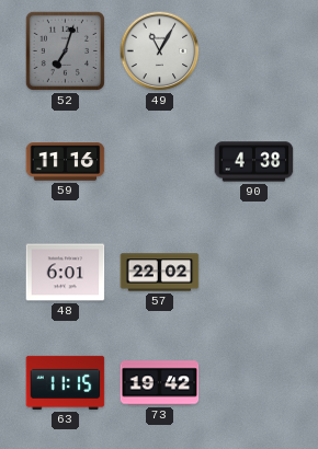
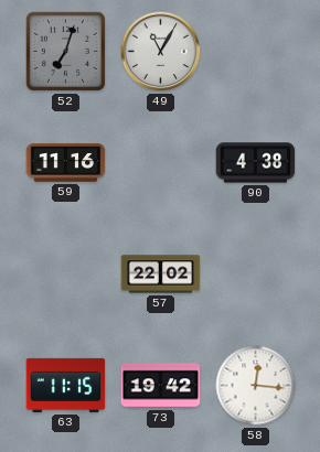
48: 6:01 -> none (66, 273)
58: none -> 12:16 (256, 386)
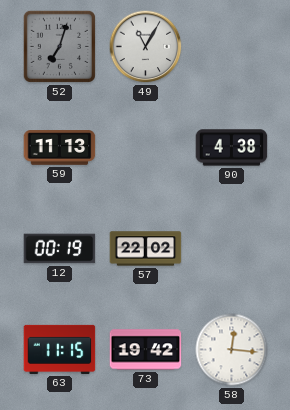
59: 11:16 -> 11:13 (60, 148)
12: none -> 00:19 (60, 249)
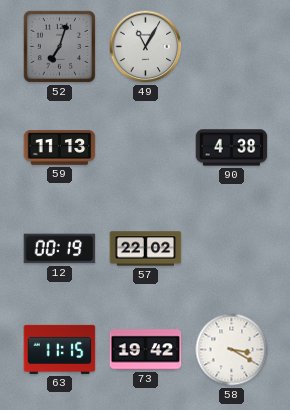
58: 12:16 -> 3:20 (232, 350)
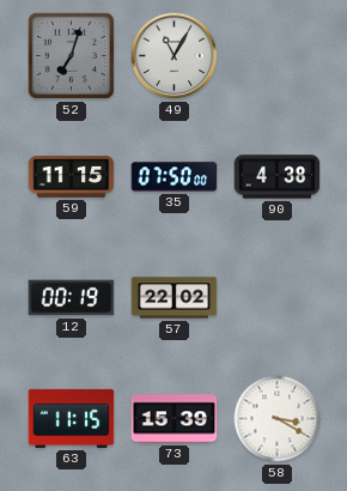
59: 11:13 -> 11:15 (72, 177)
35: none -> 07:50 (175, 177)
73: 19:42 -> 15:39 (175, 419)
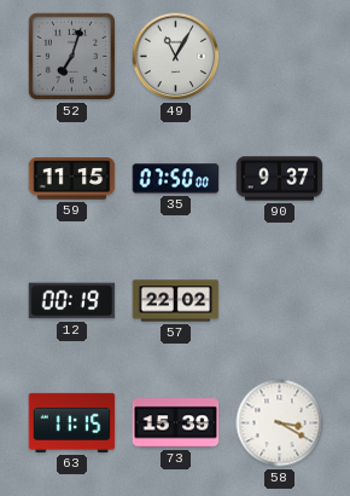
90: 4:38 -> 9:37 (280, 179)
